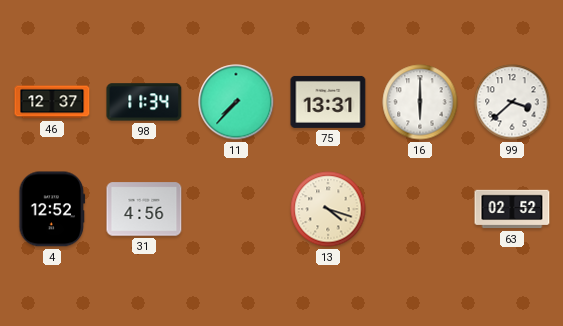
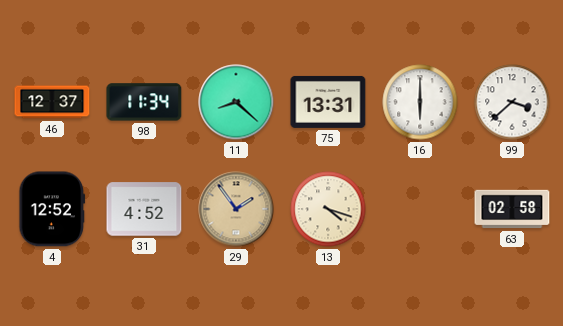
11: 7:37 -> 8:22 (236, 102)
31: 4:56 -> 4:52 (144, 209)
29: none -> 1:54 (236, 209)
63: 02:52 -> 02:58 (512, 209)
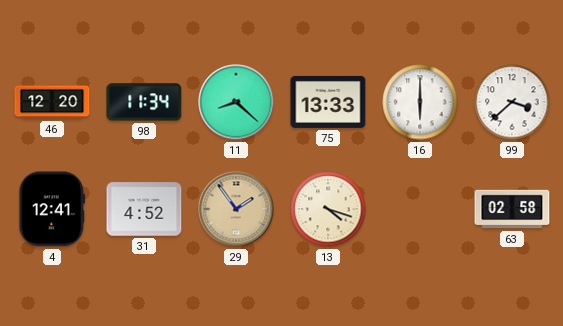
46: 12:37 -> 12:20 (52, 102)
75: 13:31 -> 13:33 (328, 102)
4: 12:52 -> 12:41 (52, 209)
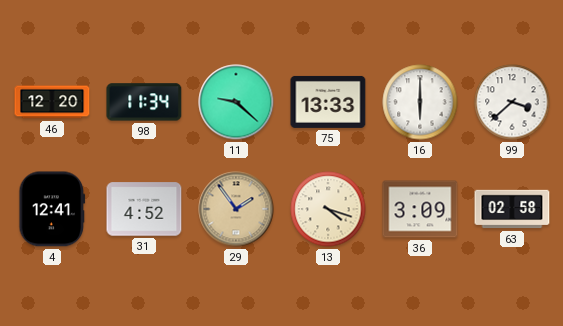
11: 8:22 -> 9:22 (236, 102)
36: none -> 3:09 (420, 209)
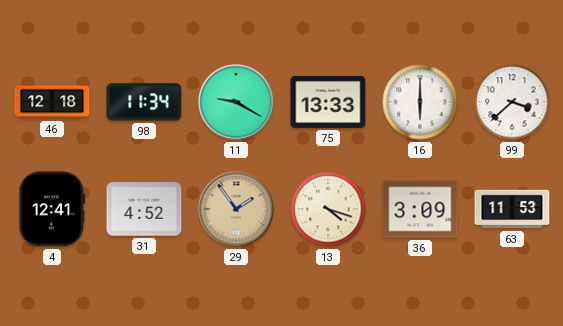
46: 12:20 -> 12:18 (52, 102)
11: 9:22 -> 9:20 (236, 102)
63: 02:58 -> 11:53 (512, 209)
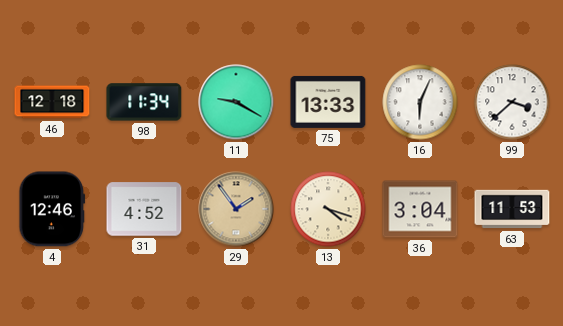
16: 6:00 -> 6:04 (420, 102)
4: 12:41 -> 12:46 (52, 209)
36: 3:09 -> 3:04 (420, 209)
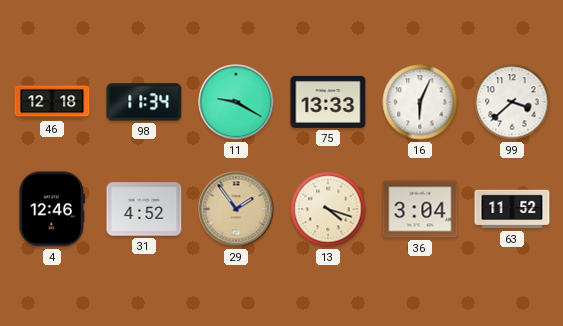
63: 11:53 -> 11:52 (512, 209)
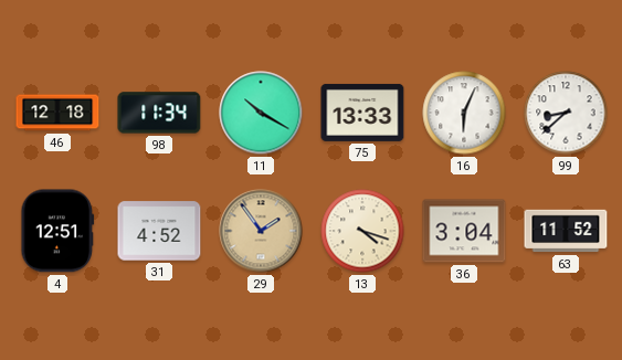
11: 9:20 -> 10:20 (261, 113)
99: 3:38 -> 8:38 (566, 113)
4: 12:46 -> 12:51 (57, 231)
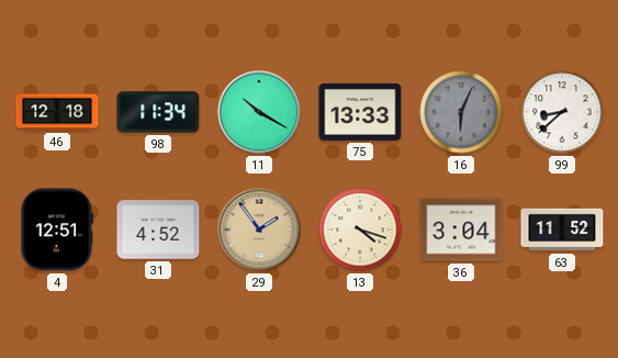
16 dial: white -> grey (461, 112)
